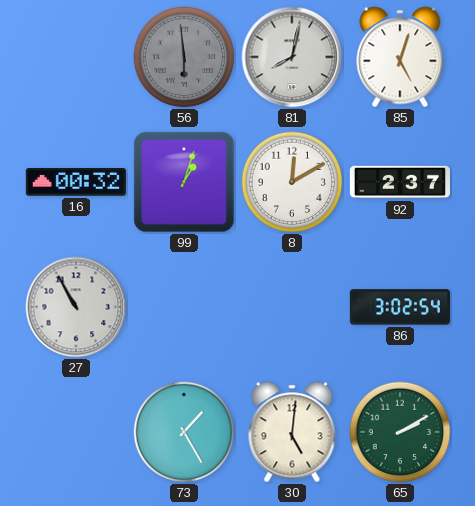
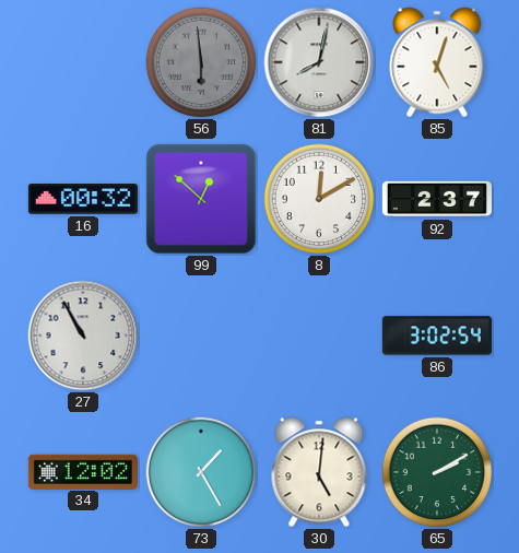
99: 1:03 -> 12:52 (201, 199)
34: none -> 12:02 (83, 471)
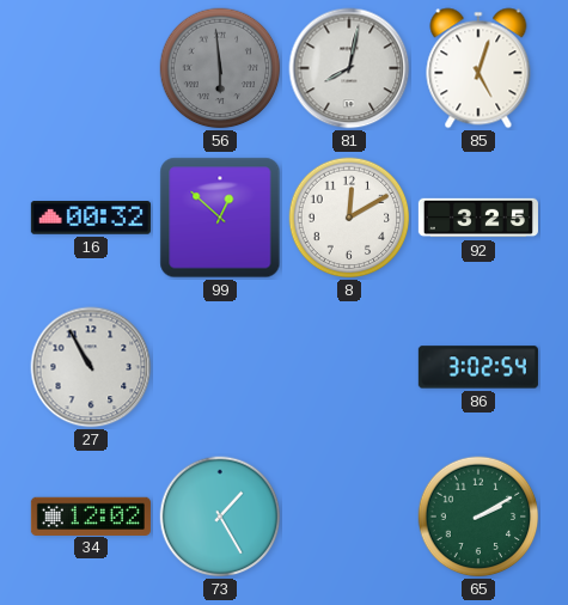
92: 2:37 -> 3:25 (478, 218)
30: 5:01 -> none (319, 472)
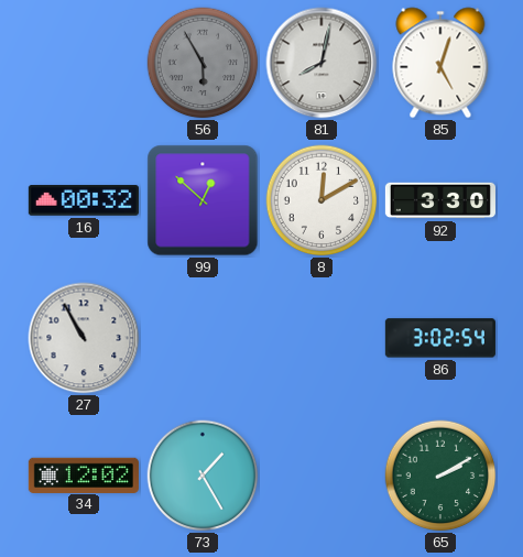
56: 5:59 -> 5:55 (203, 63)
92: 3:25 -> 3:30 (440, 200)
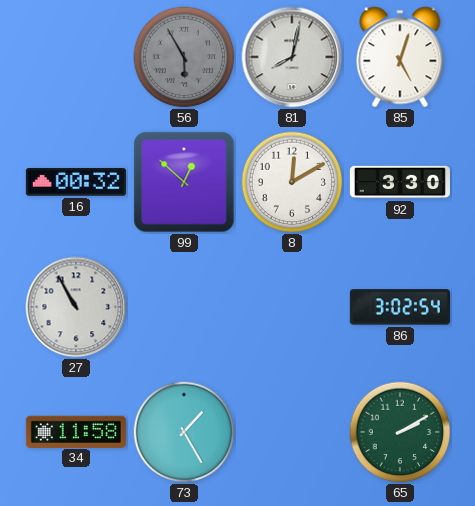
34: 12:02 -> 11:58 (76, 431)
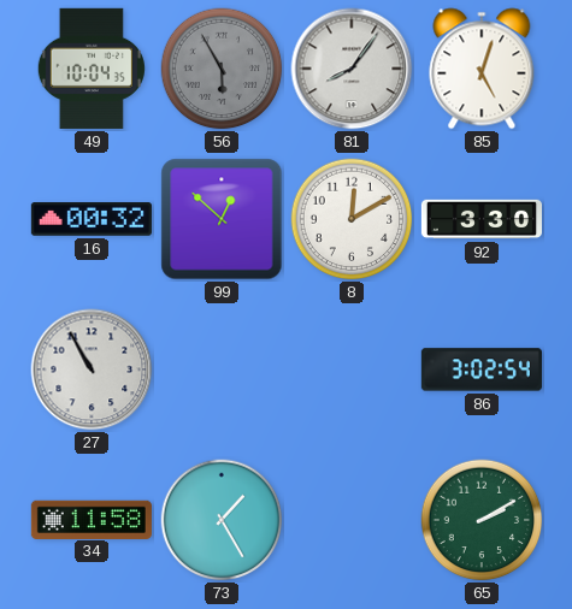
49: none -> 10:04 (92, 69)
81: 8:02 -> 8:06 (352, 69)
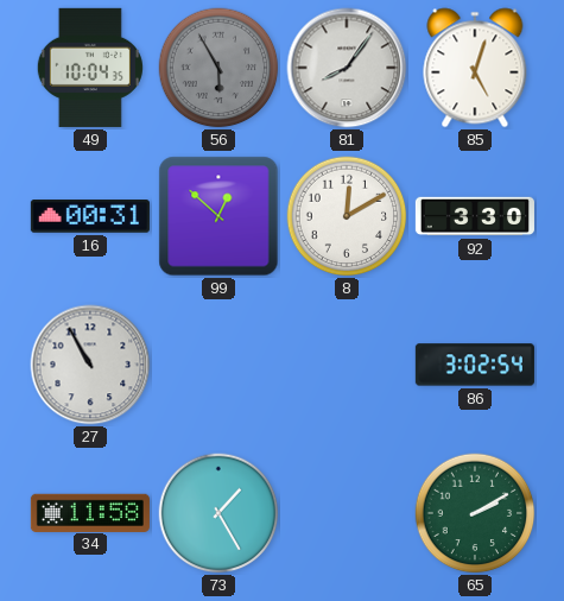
16: 00:32 -> 00:31 (90, 216)
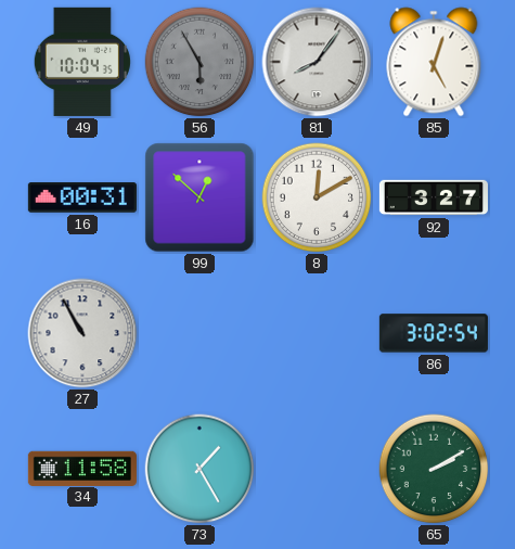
92: 3:30 -> 3:27 (434, 197)
